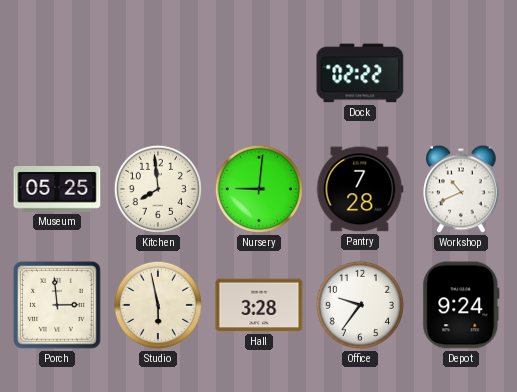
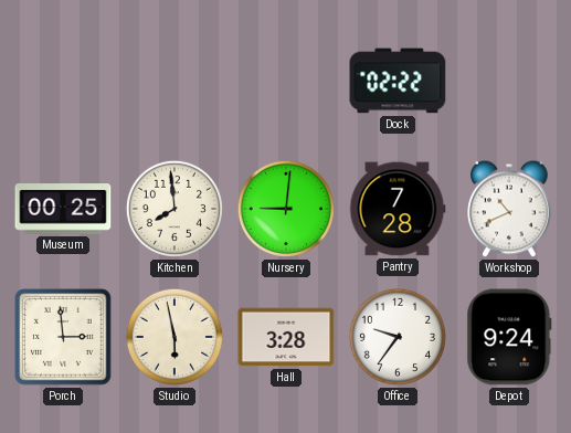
Museum: 05:25 -> 00:25 (63, 210)
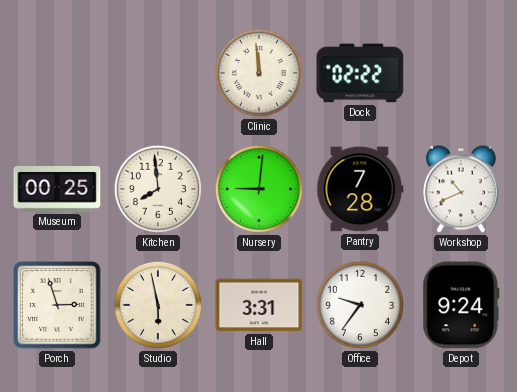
Clinic: none -> 11:59 (259, 73)
Porch: 2:59 -> 2:57 (57, 305)
Hall: 3:28 -> 3:31 (259, 305)
